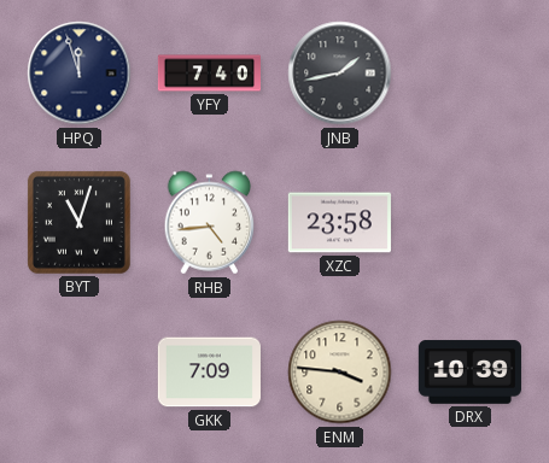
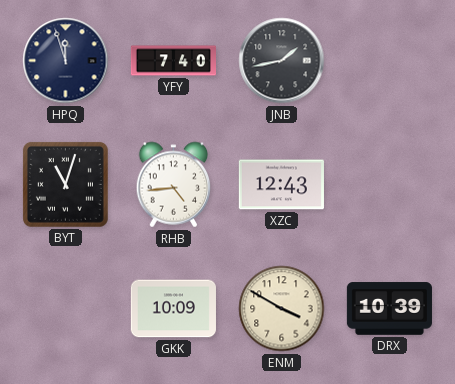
XZC: 23:58 -> 12:43 (281, 185)
GKK: 7:09 -> 10:09 (173, 309)
ENM: 3:46 -> 3:50 (282, 309)
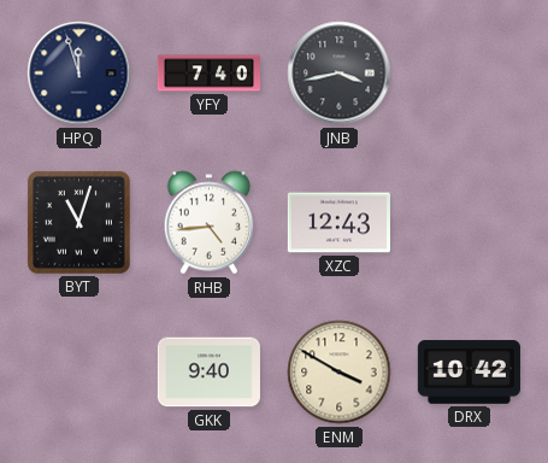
JNB: 1:43 -> 3:43 (340, 74)
GKK: 10:09 -> 9:40 (208, 373)
DRX: 10:39 -> 10:42 (469, 373)
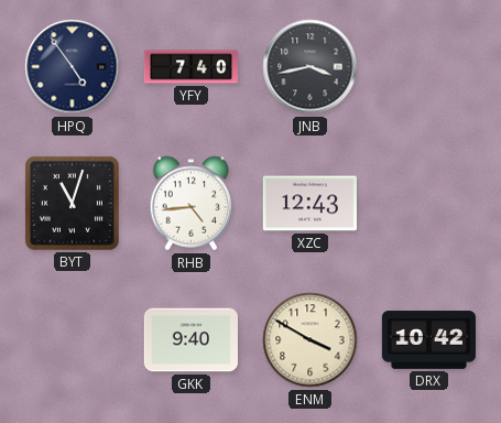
HPQ: 11:57 -> 4:54 (73, 67)
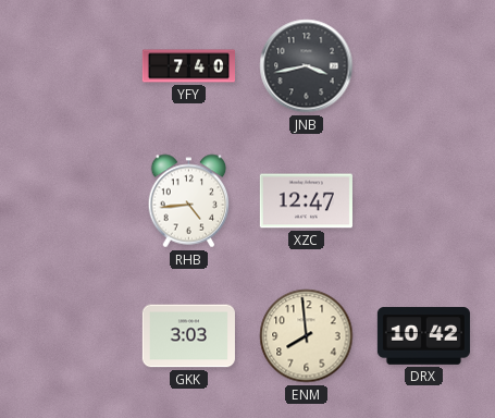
HPQ: 4:54 -> none (73, 67)
BYT: 11:03 -> none (72, 203)
XZC: 12:43 -> 12:47 (306, 201)
GKK: 9:40 -> 3:03 (188, 336)
ENM: 3:50 -> 7:59 (307, 336)
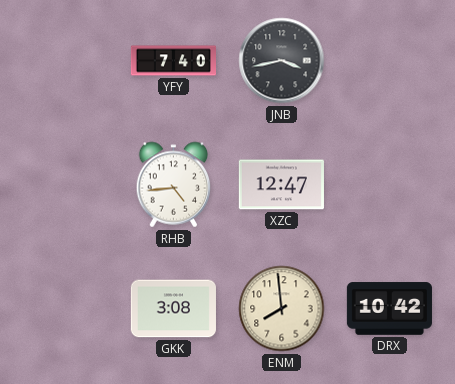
GKK: 3:03 -> 3:08 (173, 309)
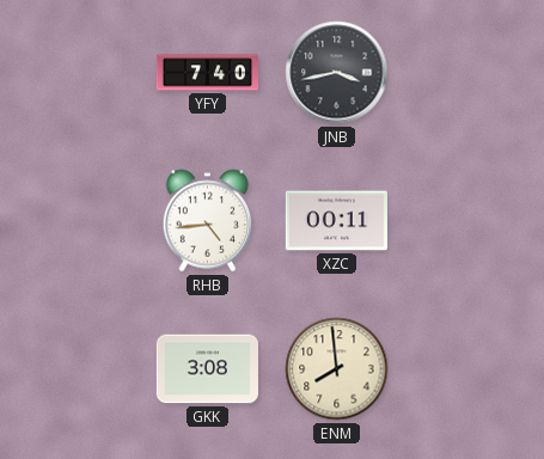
XZC: 12:47 -> 00:11 (336, 221)
DRX: 10:42 -> none (389, 309)
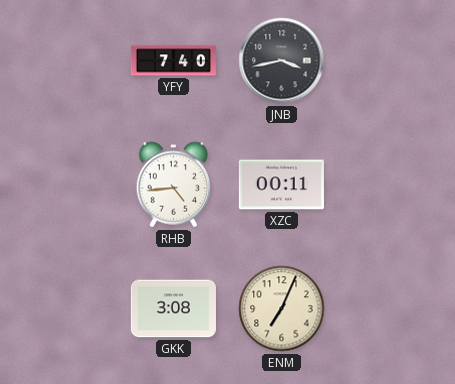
ENM: 7:59 -> 7:04 (282, 309)
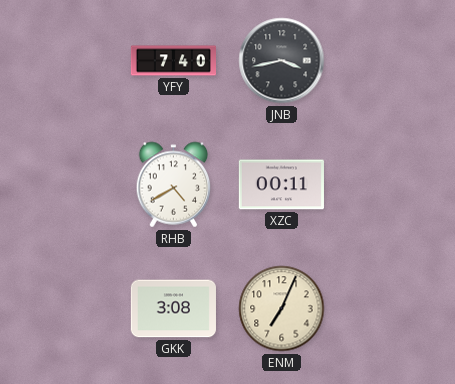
RHB: 4:44 -> 4:40 (174, 185)
